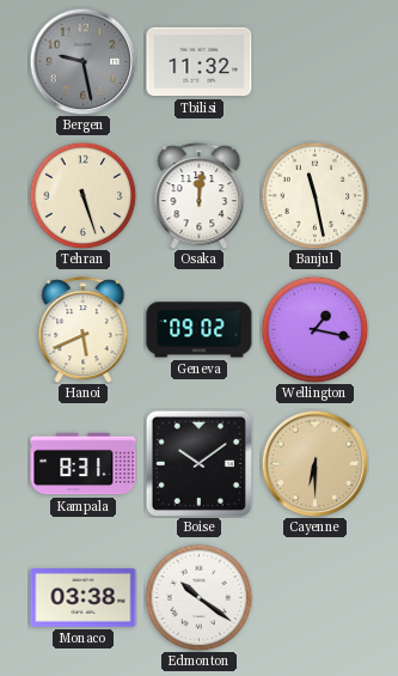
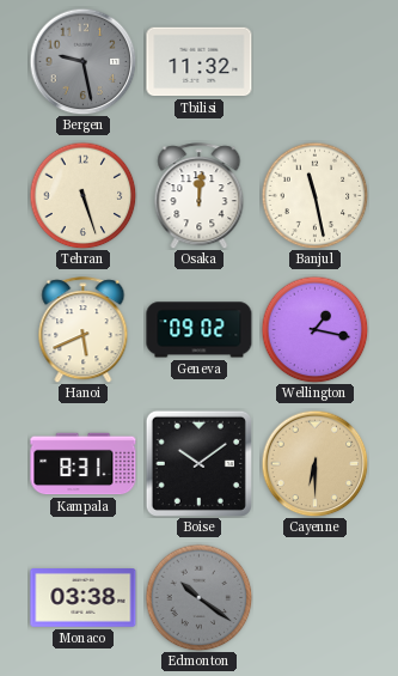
Edmonton dial: white -> grey (198, 597)
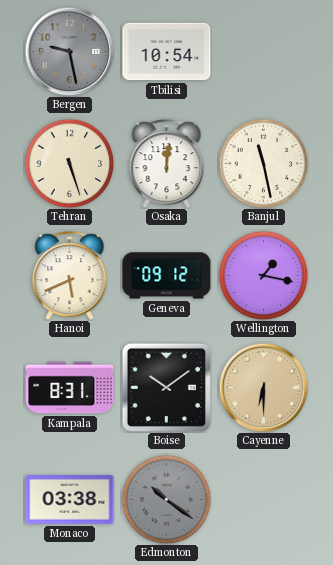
Tbilisi: 11:32 -> 10:54 (167, 52)
Geneva: 09:02 -> 09:12 (167, 276)
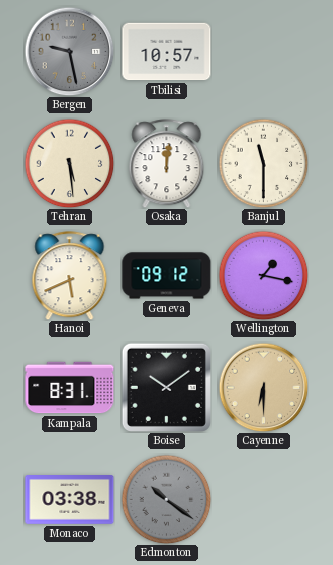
Tbilisi: 10:54 -> 10:57 (167, 52)
Tehran: 5:27 -> 5:29 (69, 163)
Banjul: 11:28 -> 11:30 (263, 163)
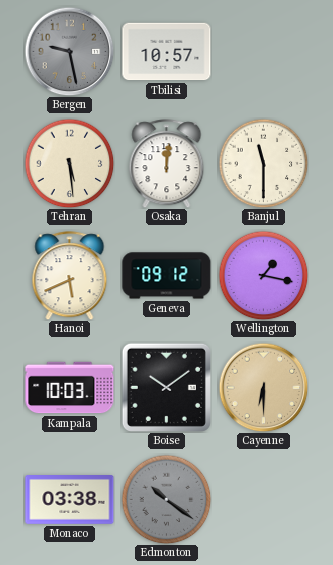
Kampala: 8:31 -> 10:03 (70, 388)
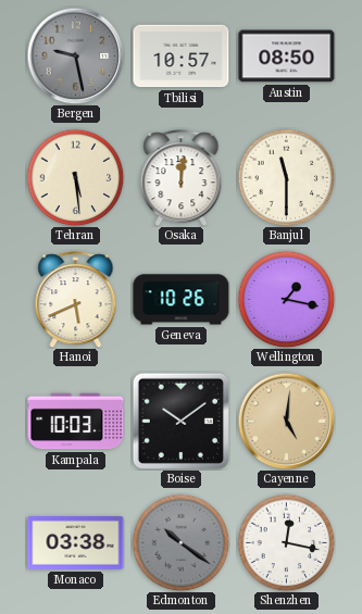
Austin: none -> 08:50 (287, 57)
Geneva: 09:12 -> 10:26 (182, 300)
Cayenne: 6:30 -> 5:01 (286, 421)
Shenzhen: none -> 12:17 (286, 542)
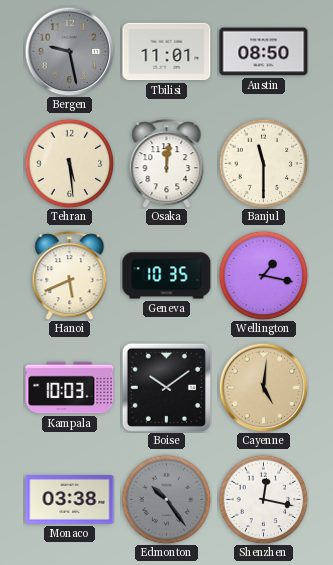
Tbilisi: 10:57 -> 11:01 (167, 52)
Geneva: 10:26 -> 10:35 (167, 276)
Edmonton: 10:21 -> 10:24 (166, 499)
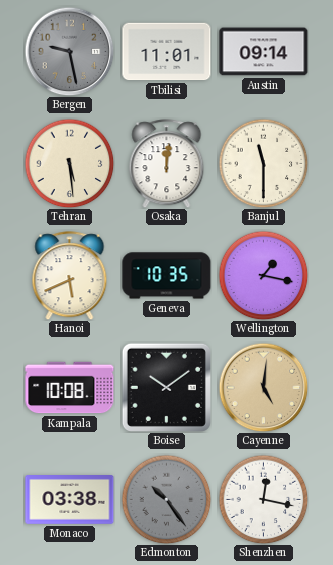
Austin: 08:50 -> 09:14 (264, 52)
Kampala: 10:03 -> 10:08 (70, 388)
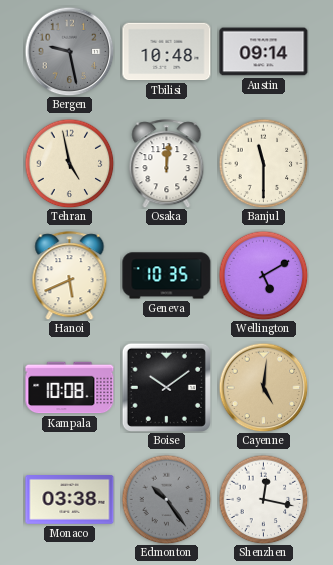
Tbilisi: 11:01 -> 10:48 (167, 52)
Tehran: 5:29 -> 4:58 (69, 163)
Wellington: 1:17 -> 5:10 (263, 275)
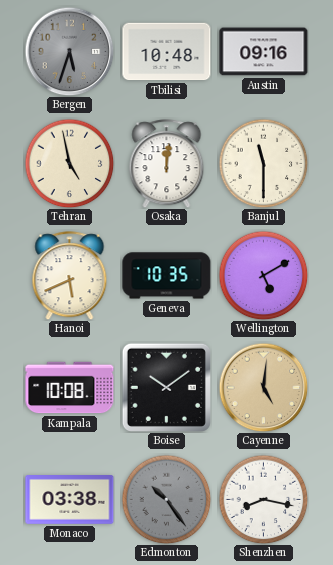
Bergen: 9:28 -> 5:33 (69, 51)
Austin: 09:14 -> 09:16 (264, 52)
Shenzhen: 12:17 -> 8:17 (263, 499)
